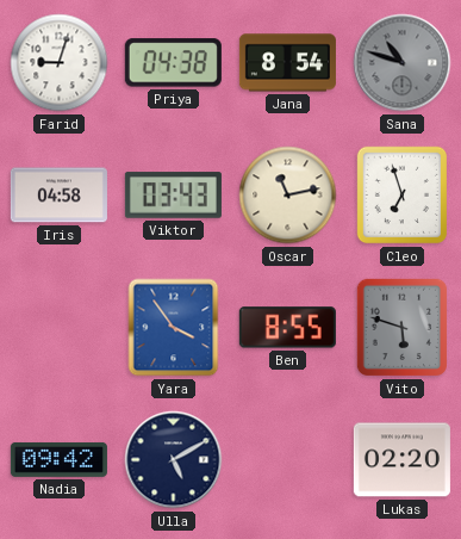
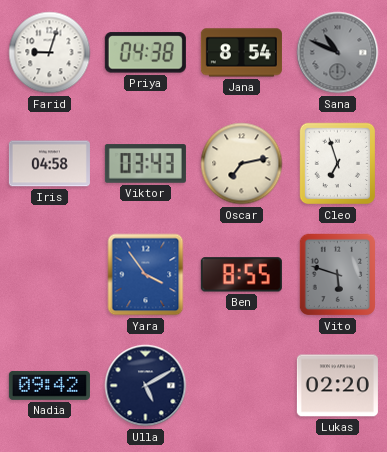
Sana: 10:48 -> 10:49 (338, 53)
Oscar: 11:13 -> 7:13 (242, 164)
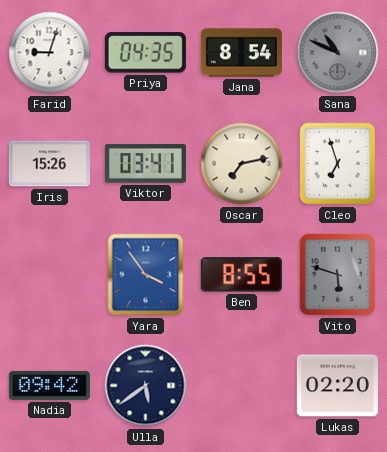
Priya: 04:38 -> 04:35 (145, 53)
Iris: 04:58 -> 15:26 (49, 164)
Viktor: 03:43 -> 03:41 (145, 164)
Ulla: 5:10 -> 5:39 (146, 386)
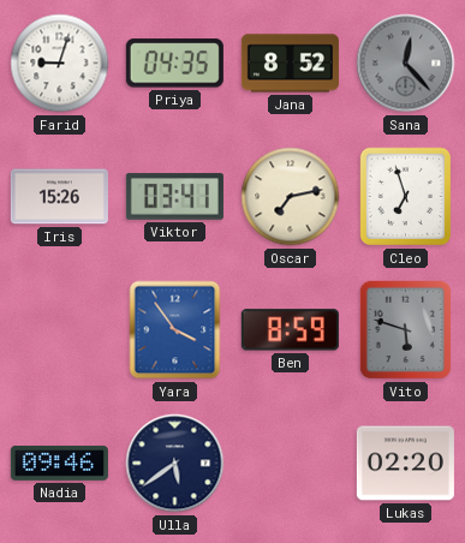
Jana: 8:54 -> 8:52 (290, 64)
Sana: 10:49 -> 12:23 (406, 64)
Ben: 8:55 -> 8:59 (290, 330)
Nadia: 09:42 -> 09:46 (59, 463)
